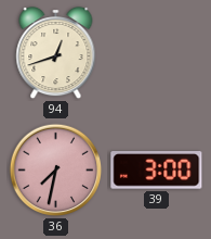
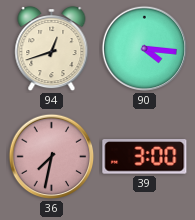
90: none -> 4:16 (145, 49)
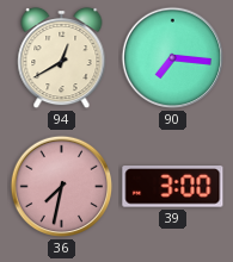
94: 12:42 -> 12:40 (62, 58)
90: 4:16 -> 7:16 (173, 58)
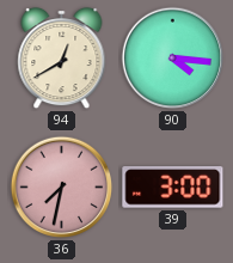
90: 7:16 -> 4:16 (173, 59)
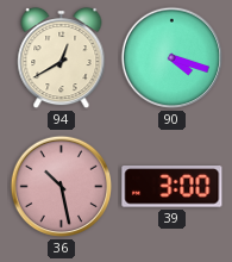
90: 4:16 -> 4:18 (173, 58)
36: 7:32 -> 10:28 (62, 187)
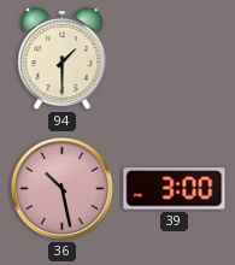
94: 12:40 -> 1:30 (63, 59)
90: 4:18 -> none (173, 58)
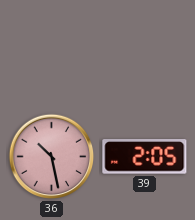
94: 1:30 -> none (63, 59)
39: 3:00 -> 2:05 (145, 157)
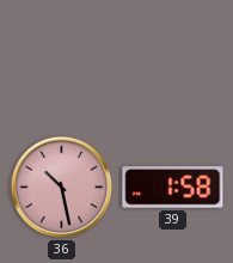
39: 2:05 -> 1:58 (173, 188)
